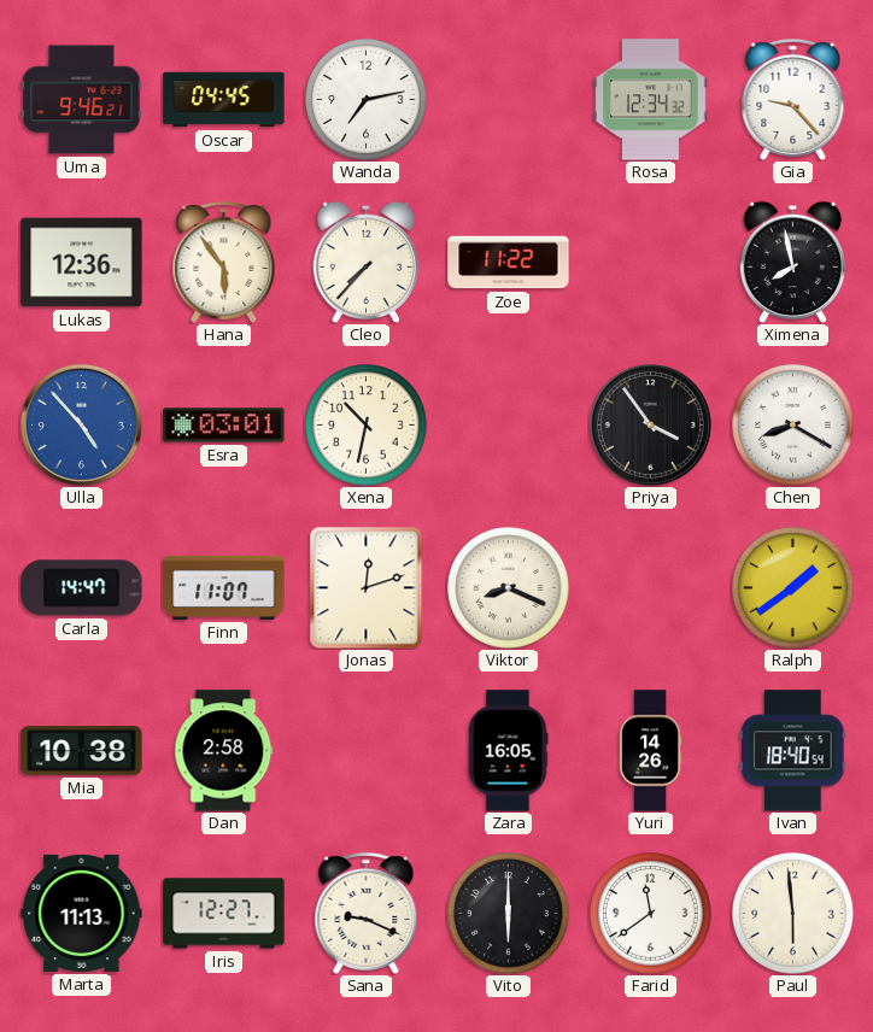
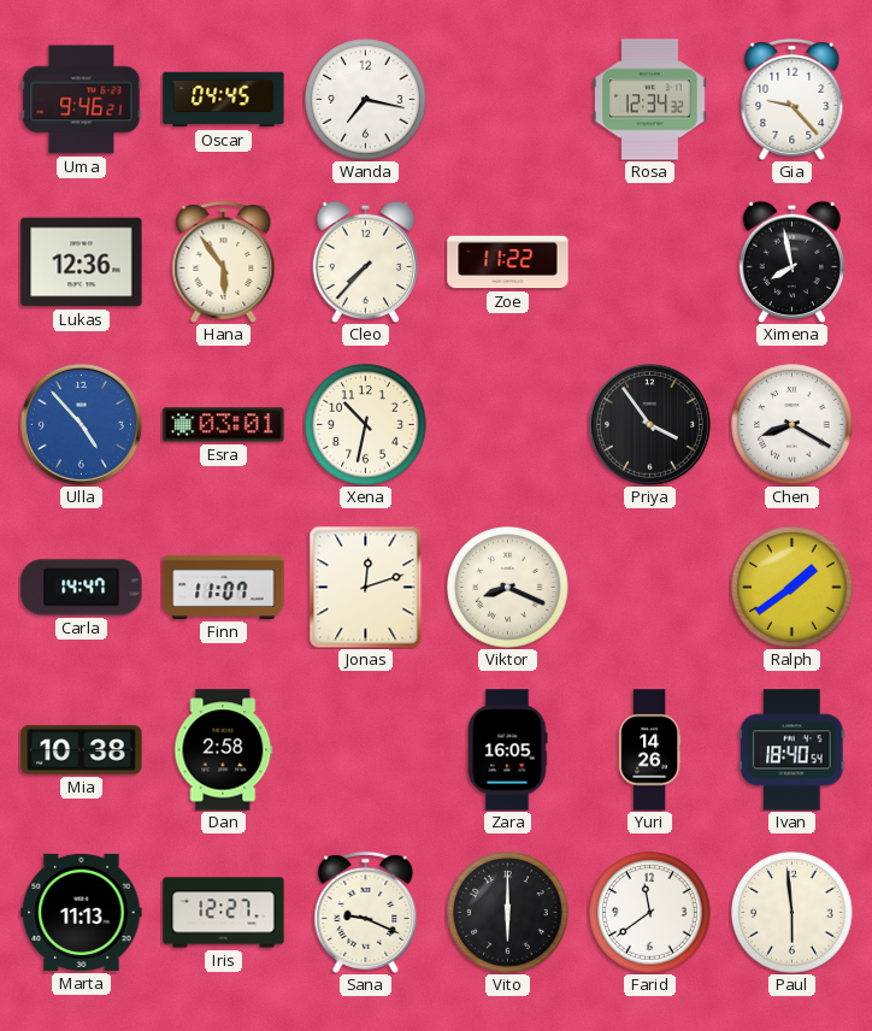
Wanda: 7:13 -> 7:17 (366, 100)
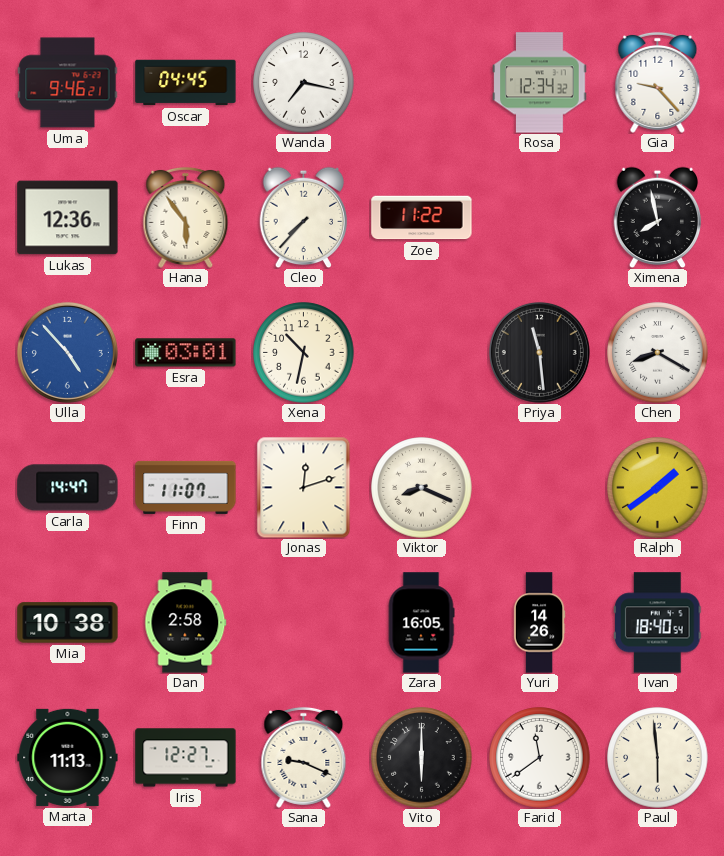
Priya: 3:54 -> 11:29 (539, 352)
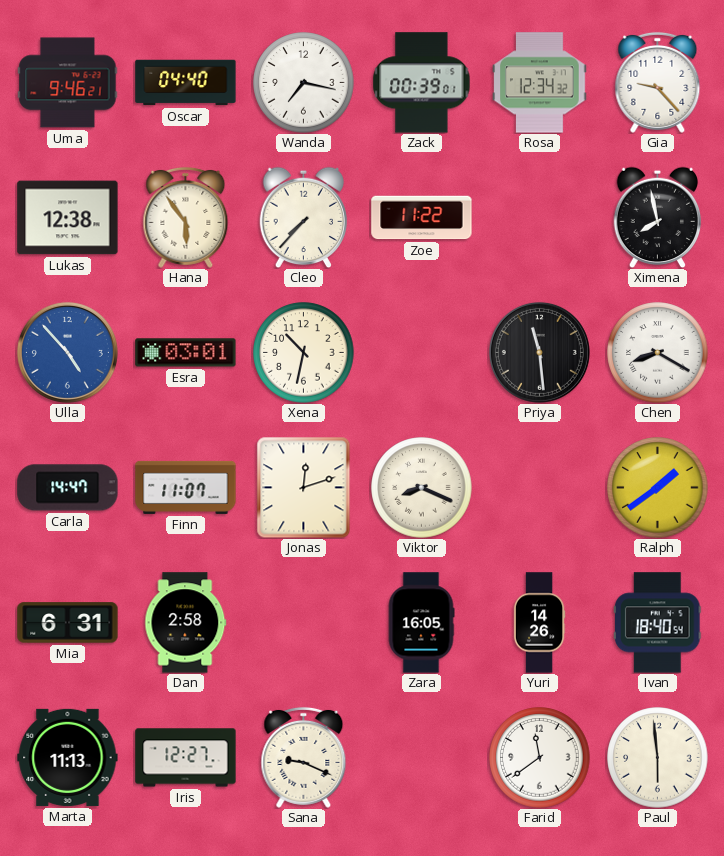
Oscar: 04:45 -> 04:40 (186, 83)
Zack: none -> 00:39 (422, 83)
Lukas: 12:36 -> 12:38 (68, 218)
Mia: 10:38 -> 6:31 (68, 623)
Vito: 6:00 -> none (422, 758)
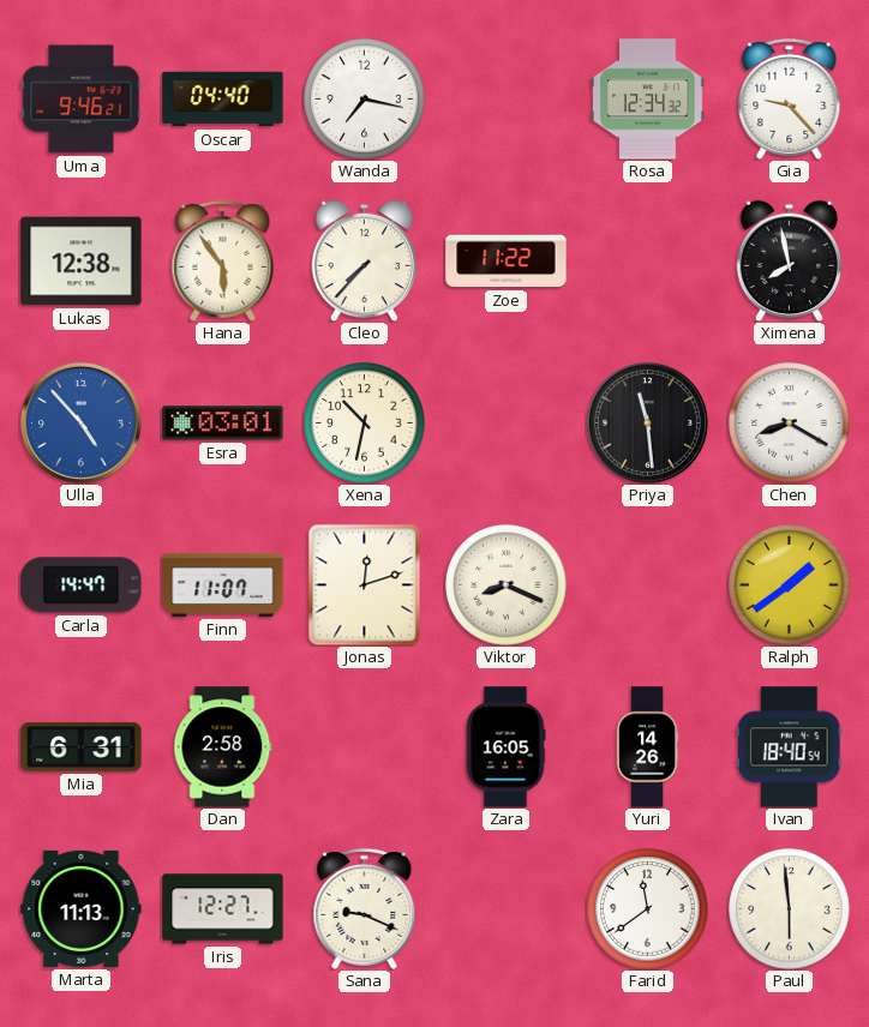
Zack: 00:39 -> none (422, 83)
